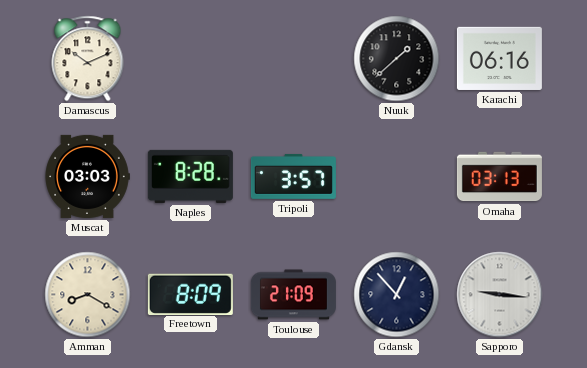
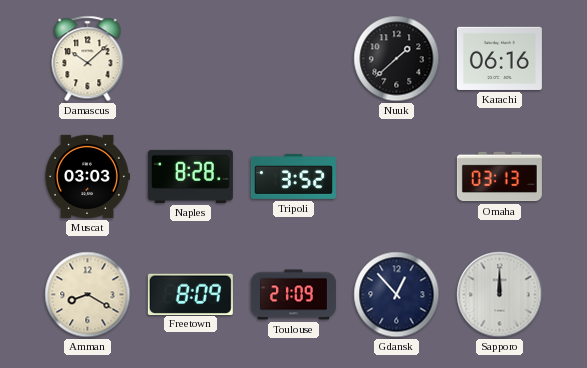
Damascus: 10:11 -> 10:08 (88, 59)
Tripoli: 3:57 -> 3:52 (293, 176)
Sapporo: 9:16 -> 12:00 (500, 295)
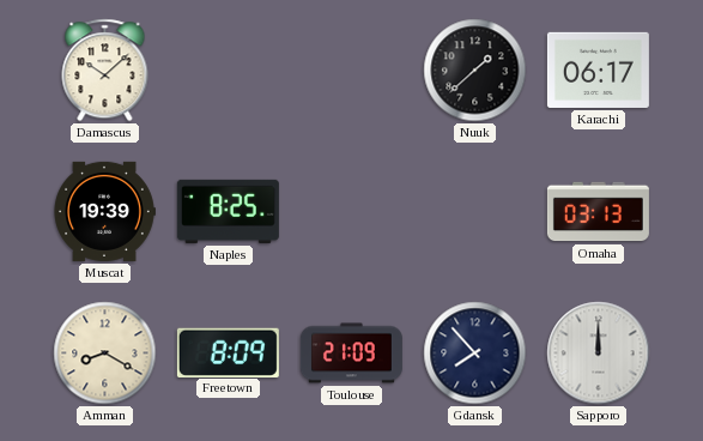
Karachi: 06:16 -> 06:17 (598, 70)
Muscat: 03:03 -> 19:39 (104, 211)
Naples: 8:28 -> 8:25 (228, 211)
Tripoli: 3:52 -> none (293, 176)
Gdansk: 12:53 -> 7:53 (475, 354)
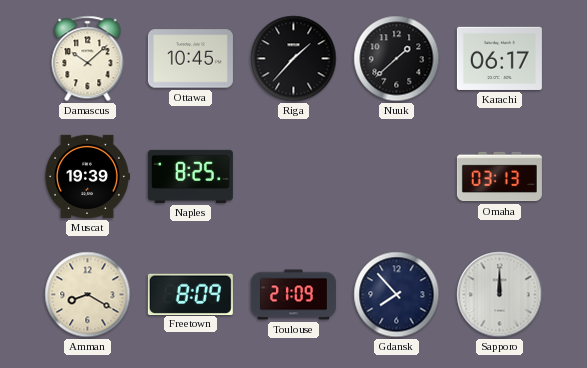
Ottawa: none -> 10:45 (190, 59)
Riga: none -> 1:37 (294, 59)
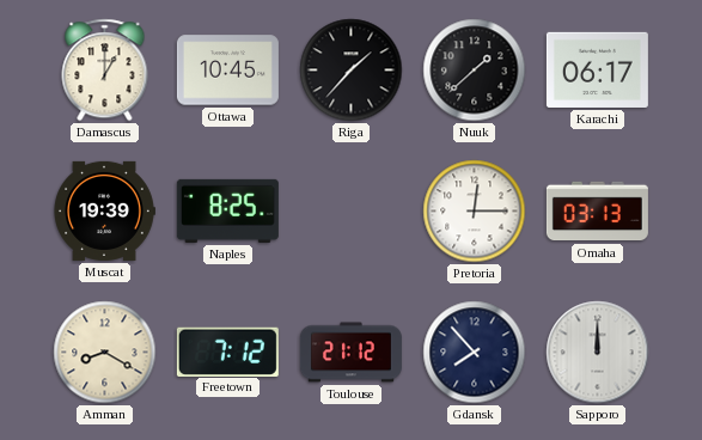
Damascus: 10:08 -> 1:00 (105, 71)
Pretoria: none -> 12:15 (475, 212)
Freetown: 8:09 -> 7:12 (227, 352)
Toulouse: 21:09 -> 21:12 (350, 353)
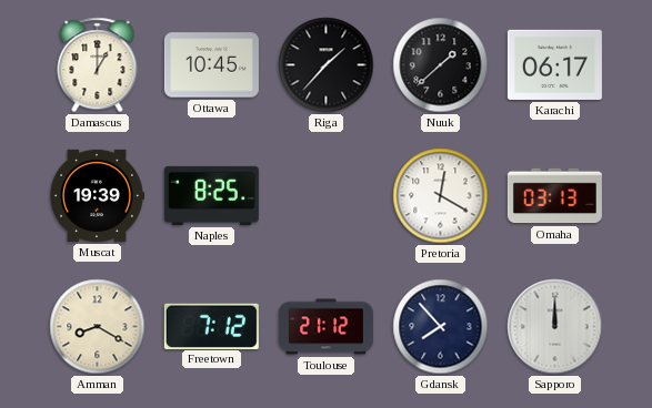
Pretoria: 12:15 -> 12:20 (441, 196)
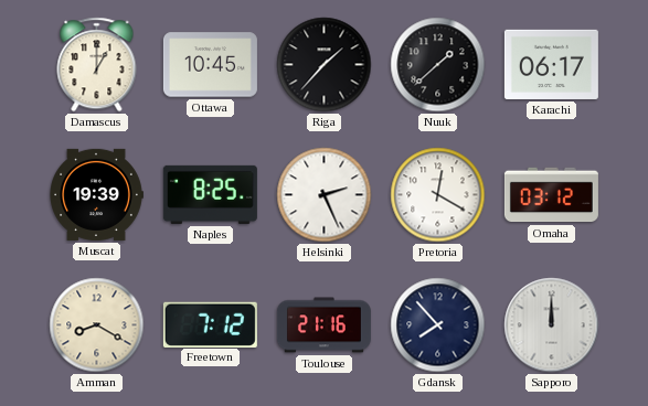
Helsinki: none -> 2:26 (325, 195)
Omaha: 03:13 -> 03:12 (551, 195)
Toulouse: 21:12 -> 21:16 (323, 325)
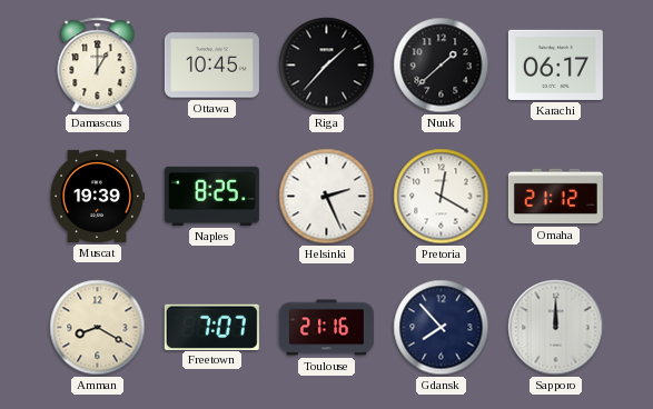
Omaha: 03:12 -> 21:12 (555, 197)
Freetown: 7:12 -> 7:07 (211, 327)
